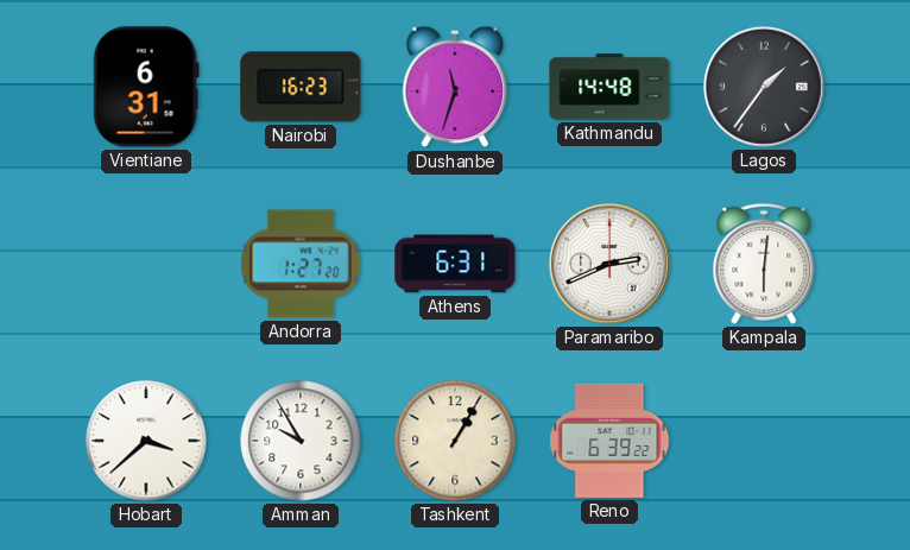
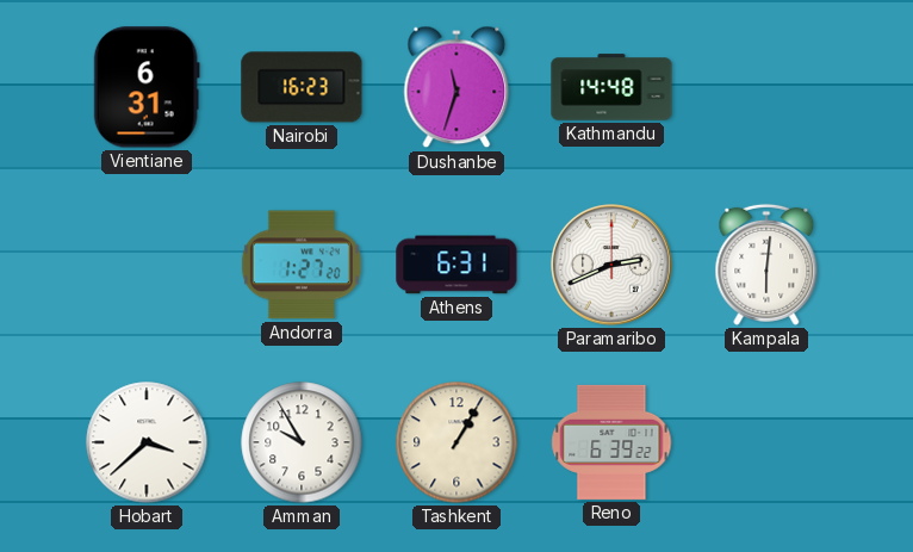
Lagos: 1:36 -> none (765, 88)
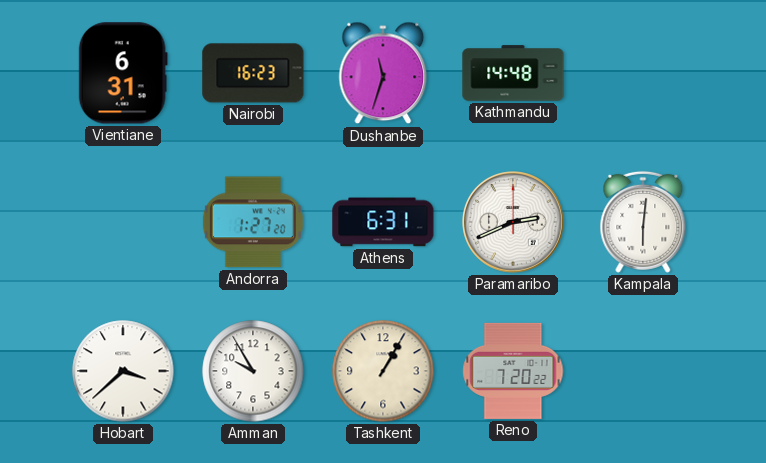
Reno: 6:39 -> 7:20 (513, 371)
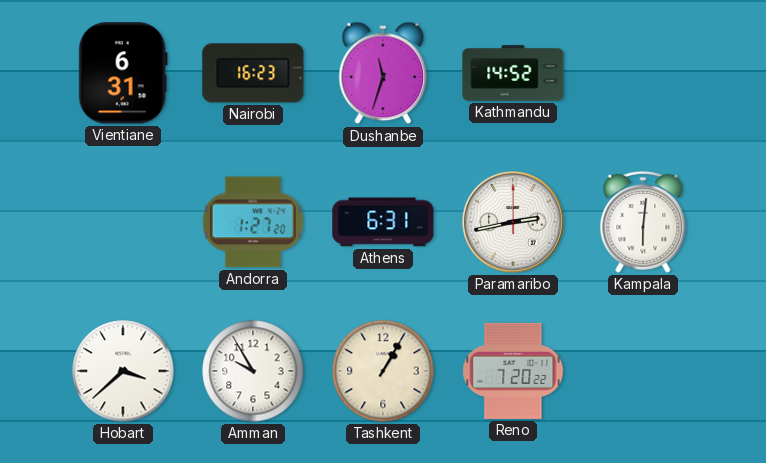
Kathmandu: 14:48 -> 14:52 (513, 73)
Paramaribo: 2:41 -> 2:43 (514, 223)
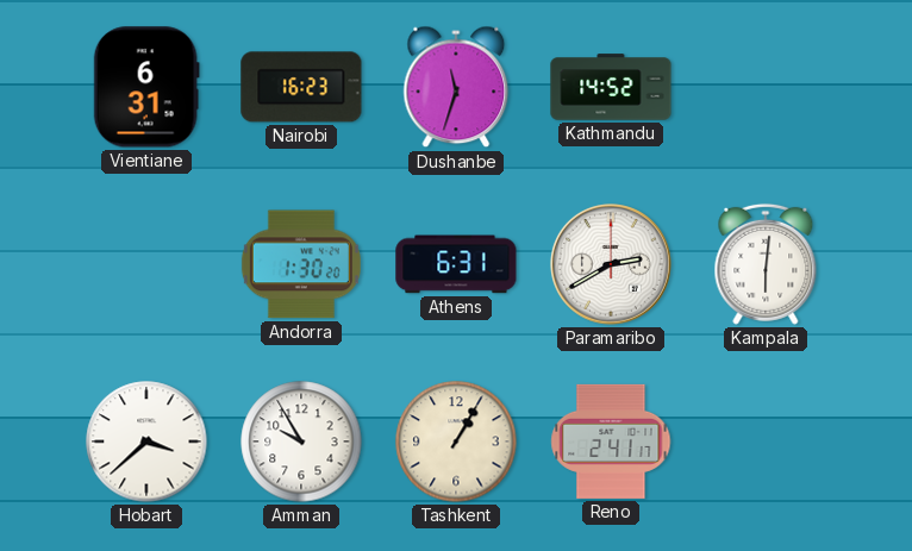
Andorra: 1:27 -> 1:30 (301, 264)
Paramaribo: 2:43 -> 2:40 (612, 265)
Reno: 7:20 -> 2:41 (611, 442)
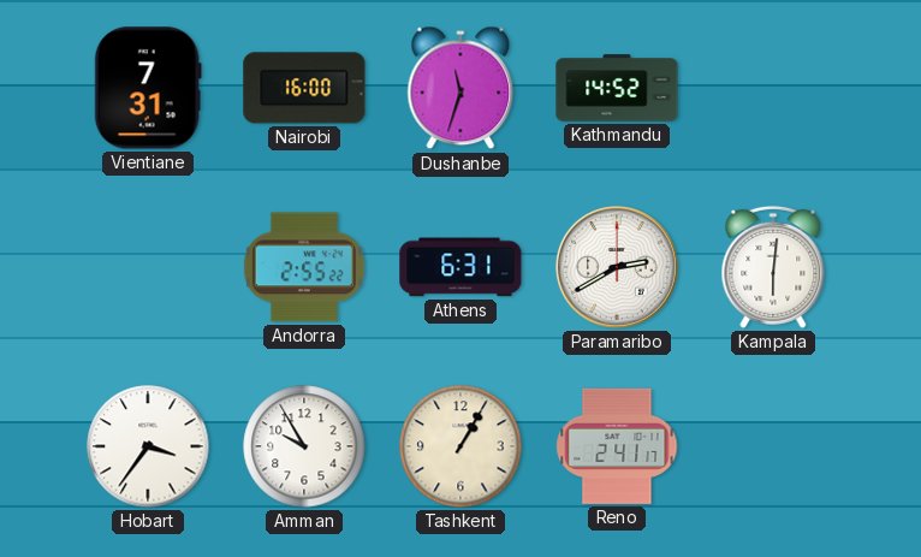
Vientiane: 6:31 -> 7:31 (148, 88)
Nairobi: 16:23 -> 16:00 (304, 88)
Andorra: 1:30 -> 2:55 (304, 267)
Hobart: 3:38 -> 3:36 (148, 446)
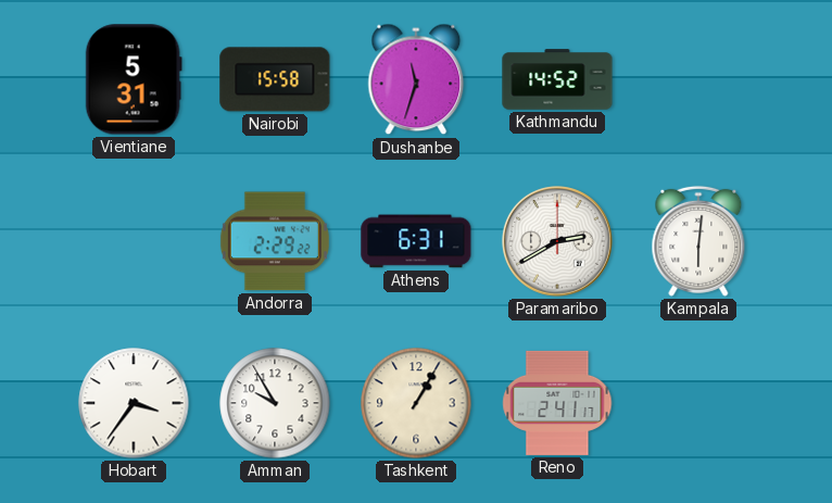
Vientiane: 7:31 -> 5:31 (134, 79)
Nairobi: 16:00 -> 15:58 (275, 79)
Andorra: 2:55 -> 2:29 (275, 241)
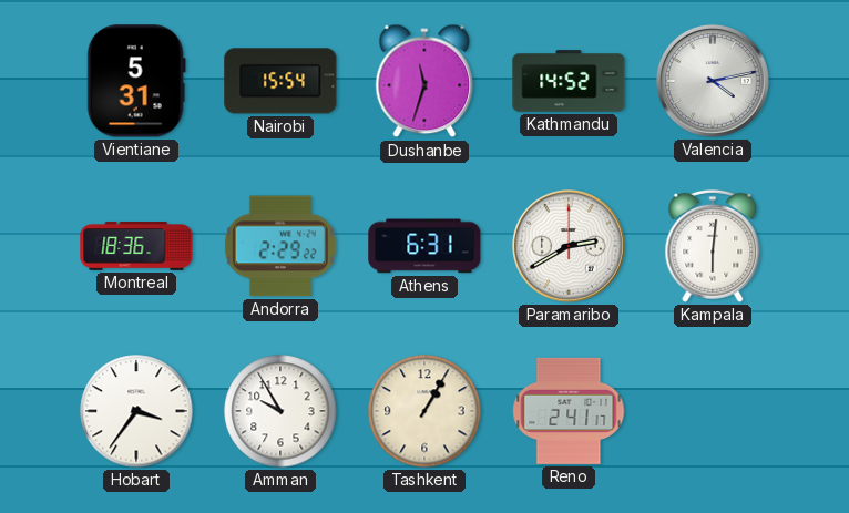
Nairobi: 15:58 -> 15:54 (280, 81)
Valencia: none -> 4:13 (714, 82)
Montreal: none -> 18:36 (136, 246)
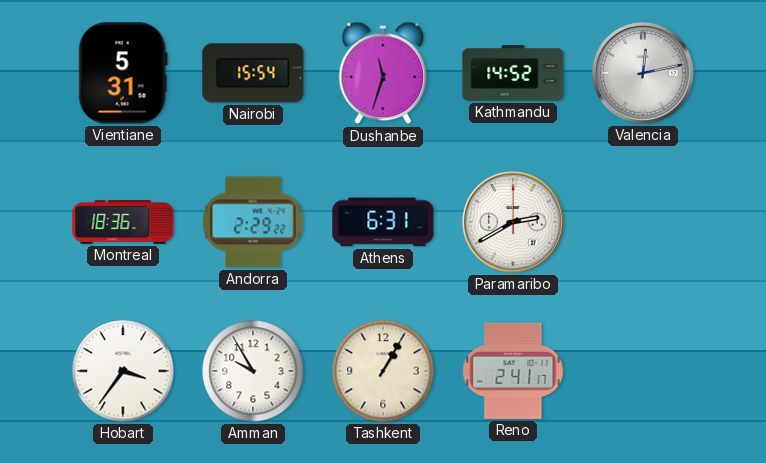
Valencia: 4:13 -> 12:13 (644, 74)
Kampala: 6:01 -> none (713, 246)
